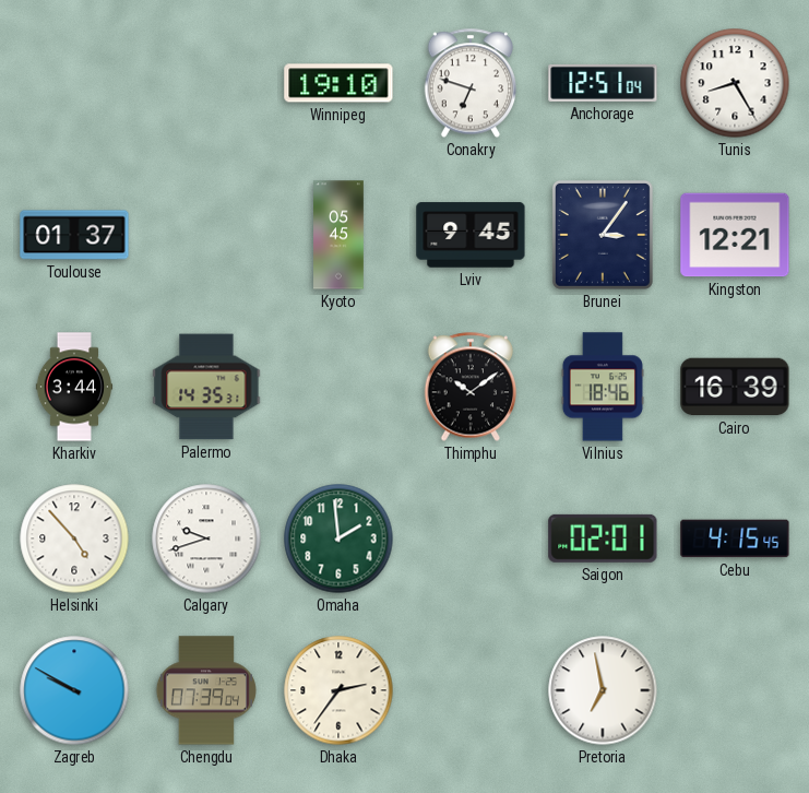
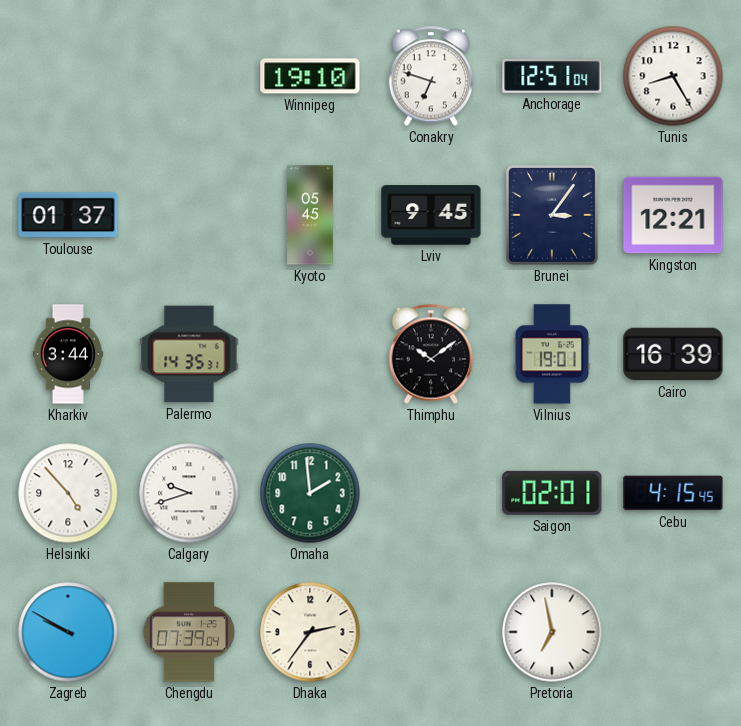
Vilnius: 18:46 -> 19:01 (552, 354)
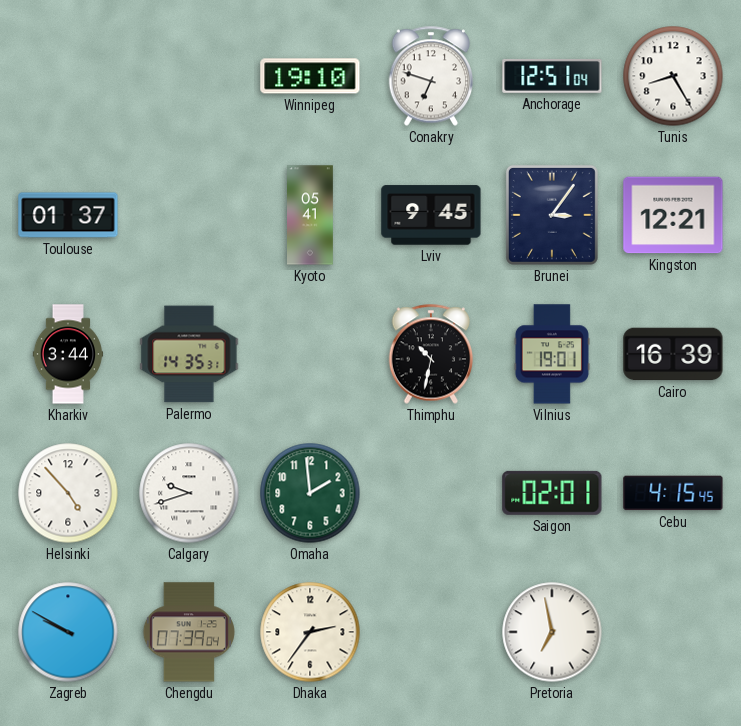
Kyoto: 05:45 -> 05:41 (311, 215)
Thimphu: 10:09 -> 10:32 (431, 354)
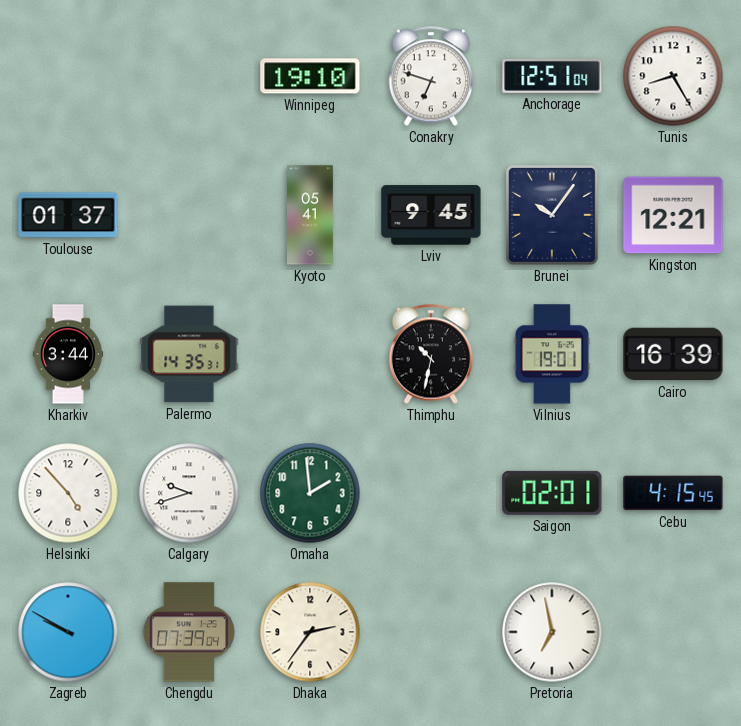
Brunei: 3:06 -> 10:06 (552, 215)
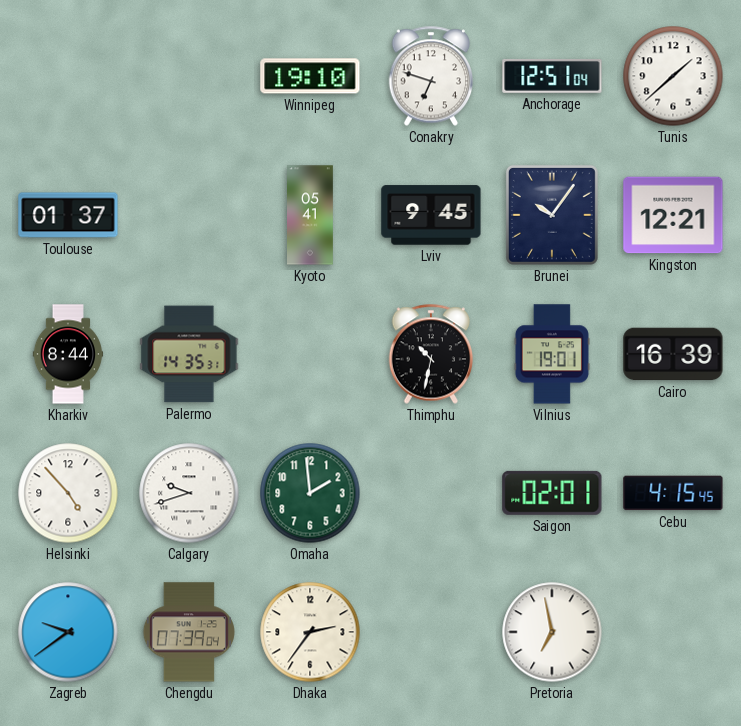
Tunis: 8:25 -> 1:38 (673, 76)
Kharkiv: 3:44 -> 8:44 (68, 354)
Zagreb: 9:50 -> 9:39 (68, 632)
